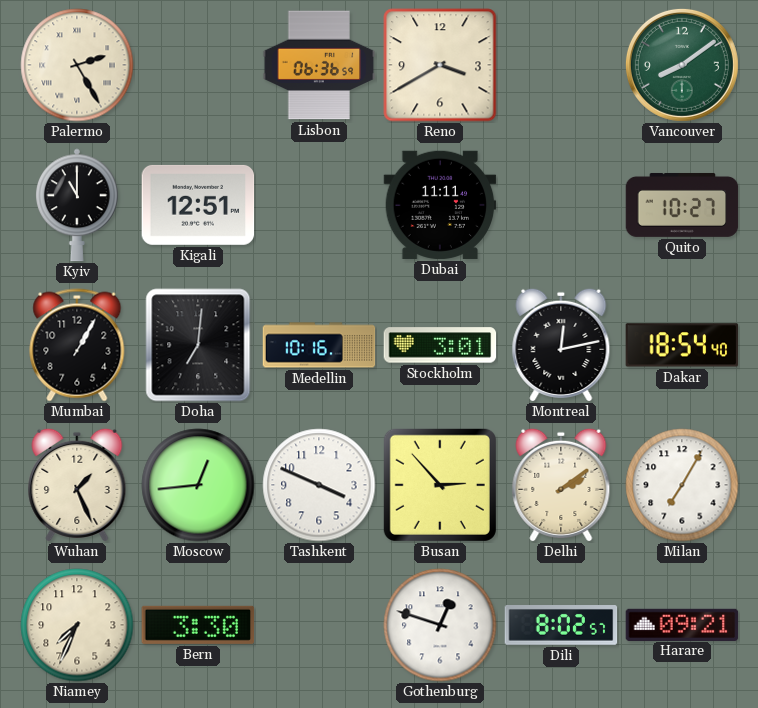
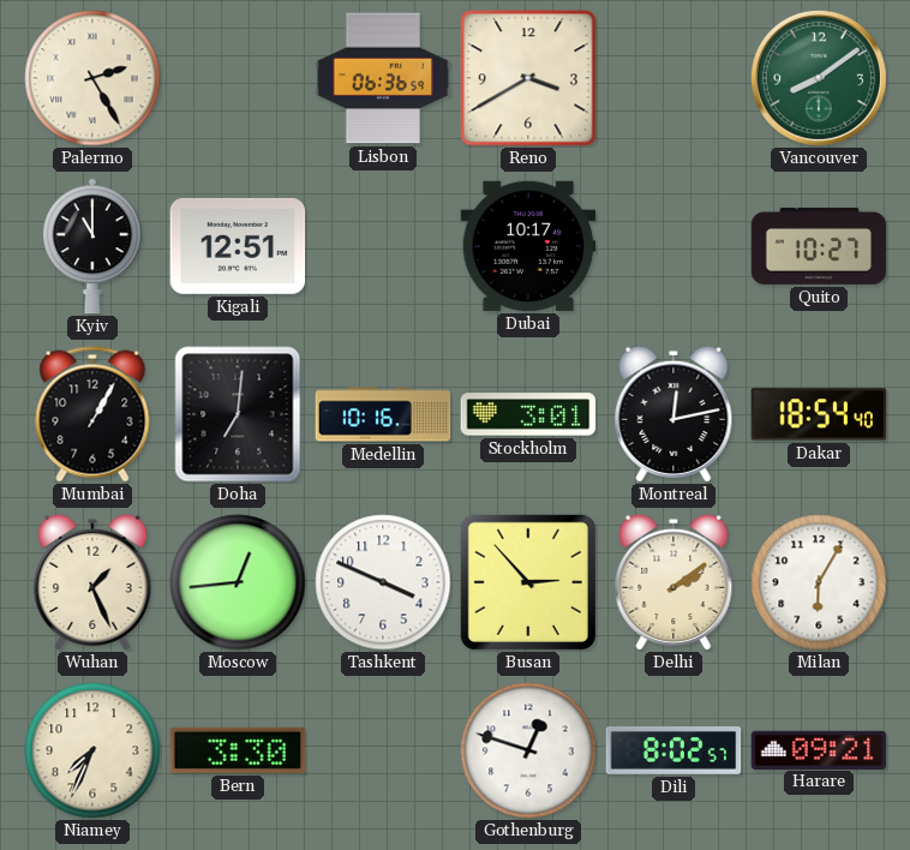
Dubai: 11:11 -> 10:17 (528, 246)
Milan: 7:05 -> 6:05 (819, 582)
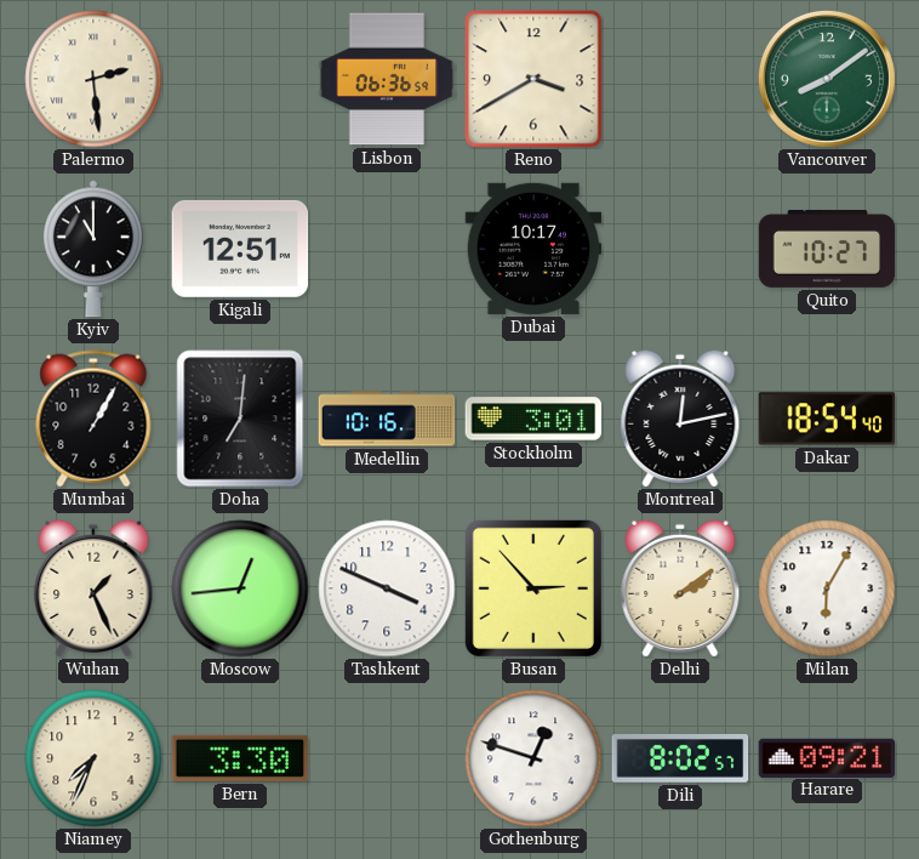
Palermo: 2:25 -> 2:29 (93, 79)
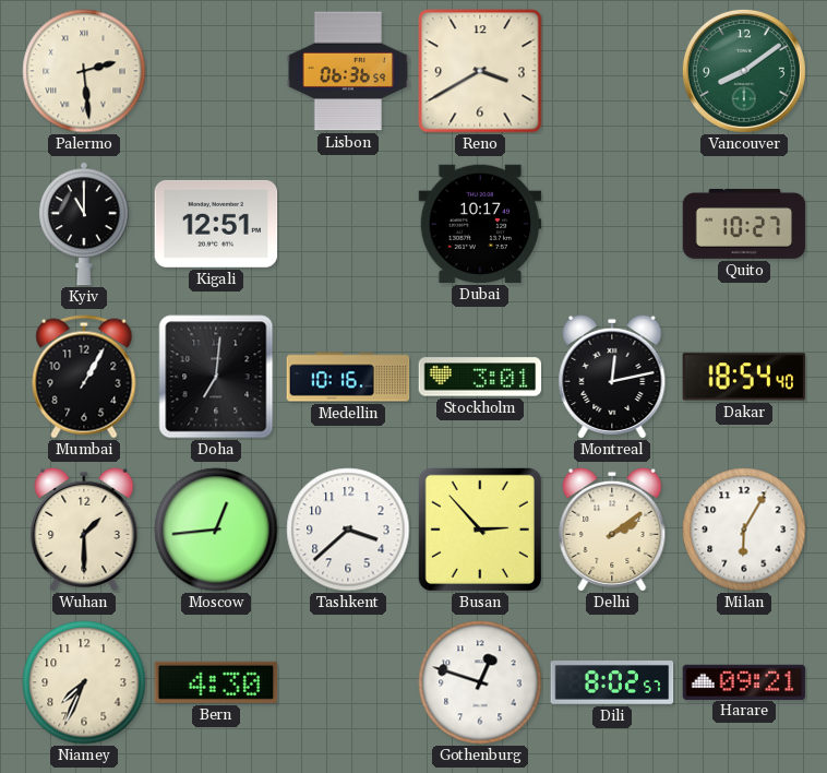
Wuhan: 1:26 -> 1:30 (84, 530)
Tashkent: 3:49 -> 3:38 (348, 530)
Bern: 3:30 -> 4:30 (216, 682)
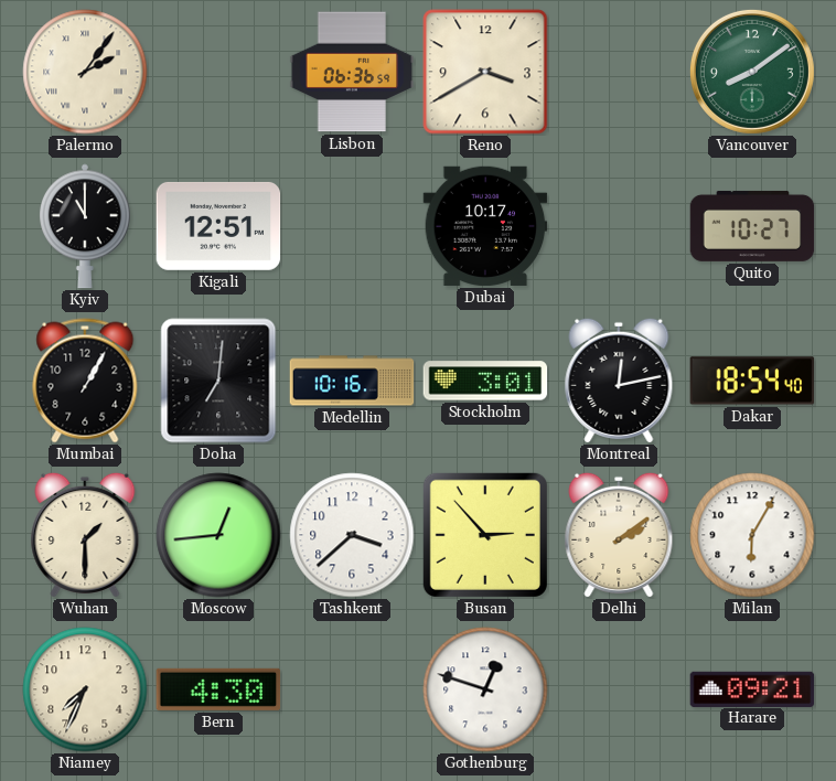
Palermo: 2:29 -> 2:06 (85, 72)
Dili: 8:02 -> none (612, 683)
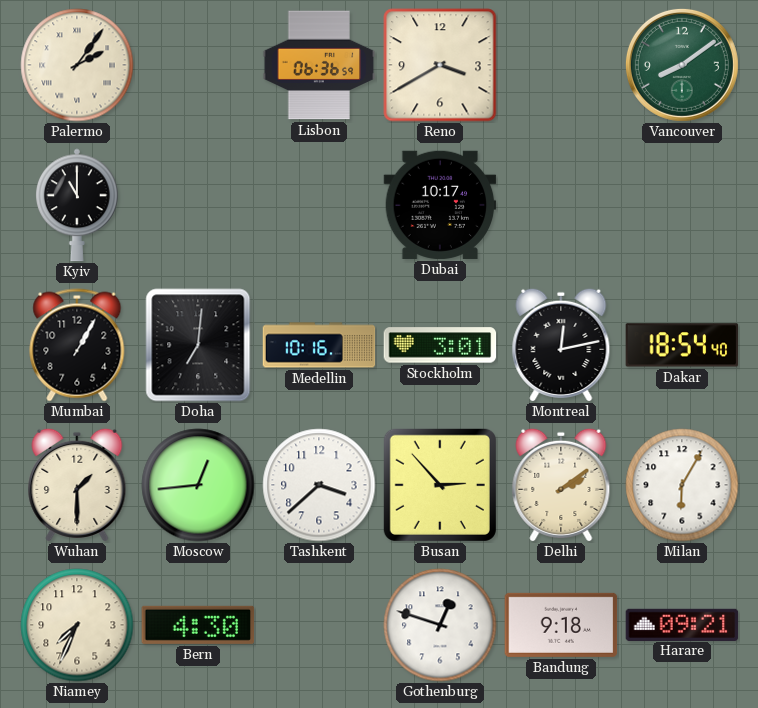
Kigali: 12:51 -> none (218, 226)
Quito: 10:27 -> none (752, 226)
Bandung: none -> 9:18 (561, 625)
